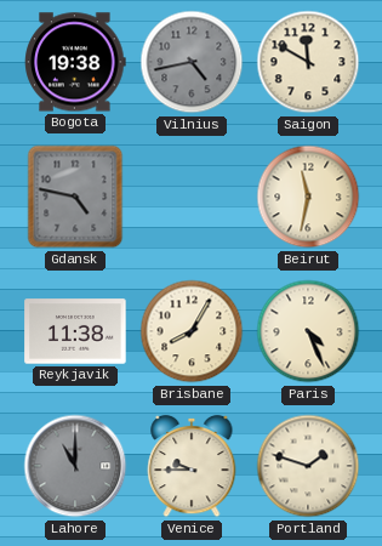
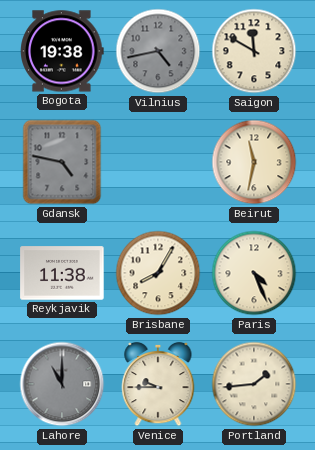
Portland: 1:48 -> 1:44 (254, 384)
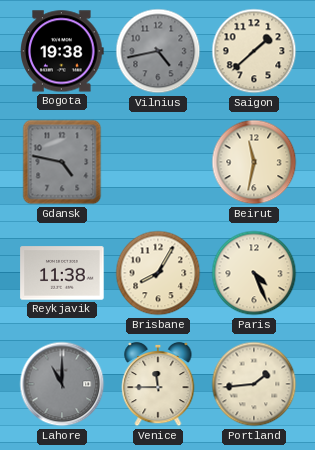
Saigon: 11:50 -> 1:38 (254, 51)
Venice: 9:45 -> 11:45 (158, 384)
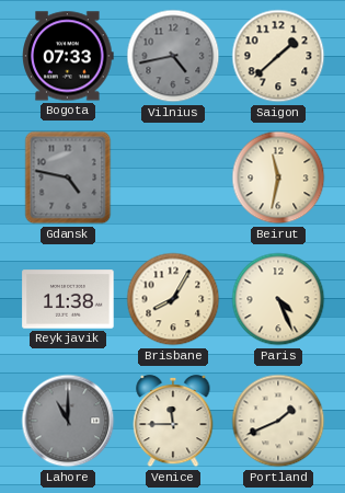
Bogota: 19:38 -> 07:33 (68, 56)
Portland: 1:44 -> 1:41 (278, 421)
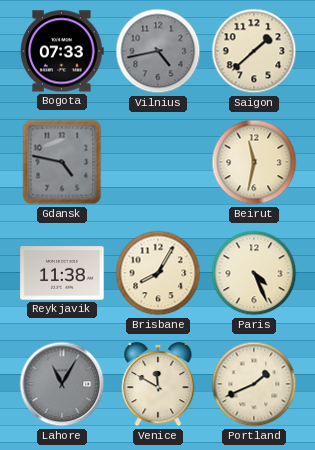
Lahore: 11:00 -> 11:05 (62, 384)
Venice: 11:45 -> 11:50 (158, 384)
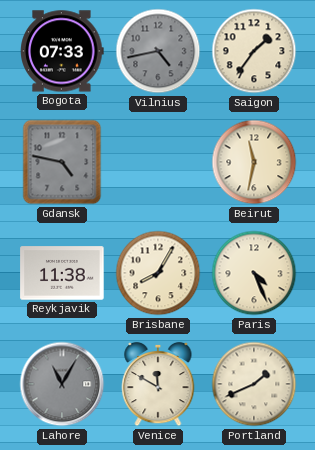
Saigon: 1:38 -> 1:36 (254, 51)
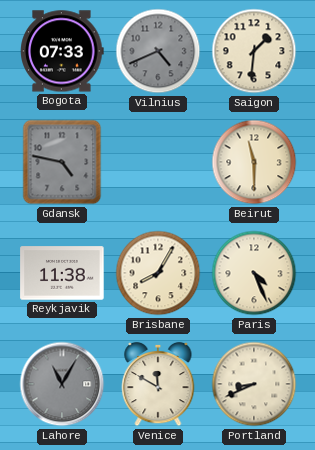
Vilnius: 4:43 -> 4:41 (158, 51)
Saigon: 1:36 -> 1:31 (254, 51)
Beirut: 11:32 -> 11:30 (254, 162)
Portland: 1:41 -> 8:41 (254, 384)
